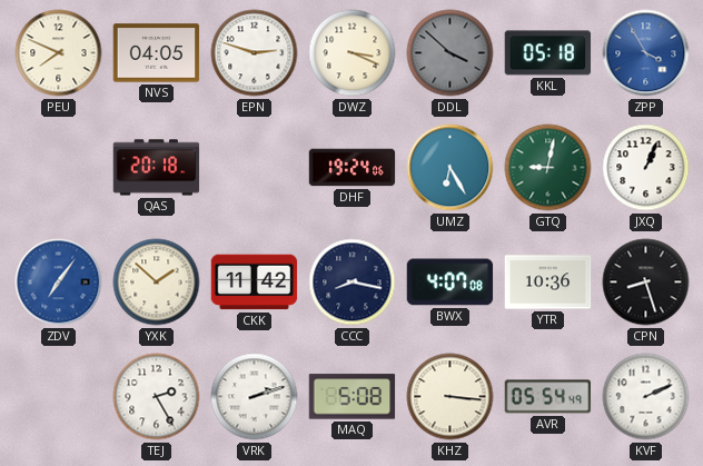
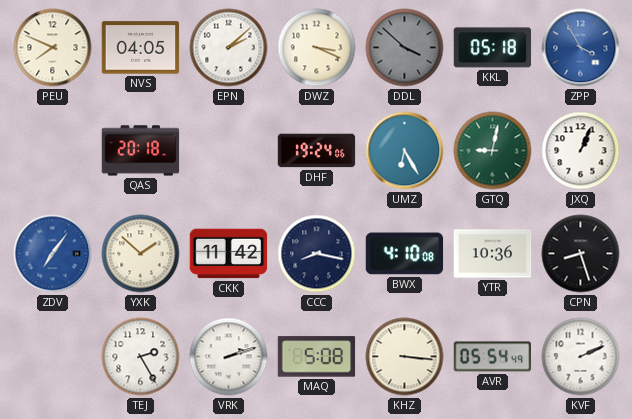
EPN: 2:48 -> 2:08 (229, 48)
BWX: 4:07 -> 4:10 (405, 254)
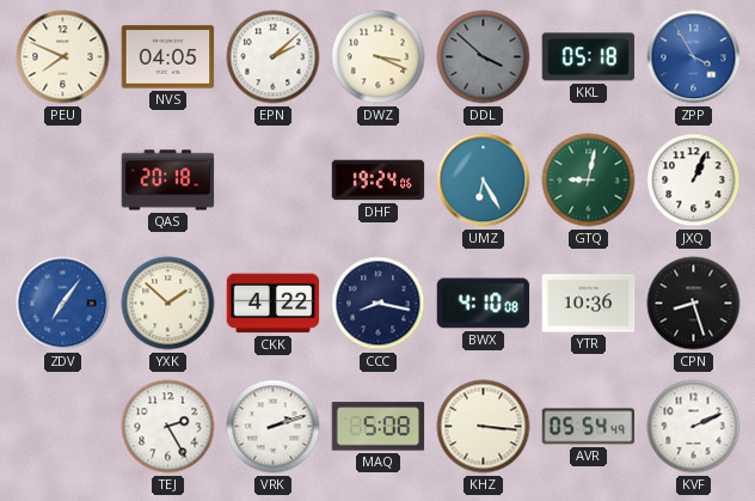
CKK: 11:42 -> 4:22 (274, 304)
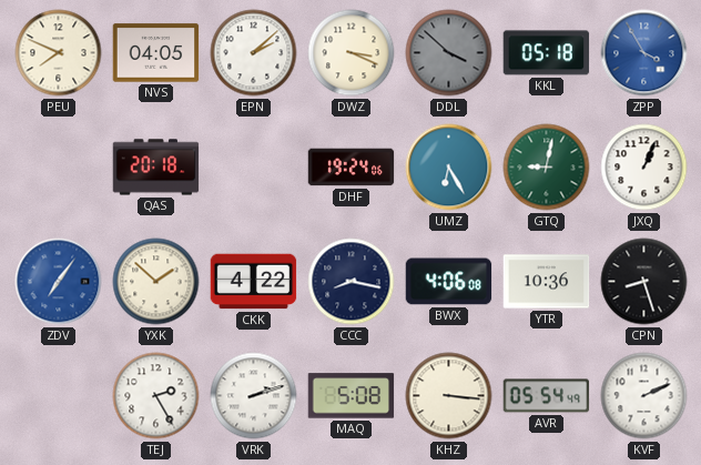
BWX: 4:10 -> 4:06 (449, 282)
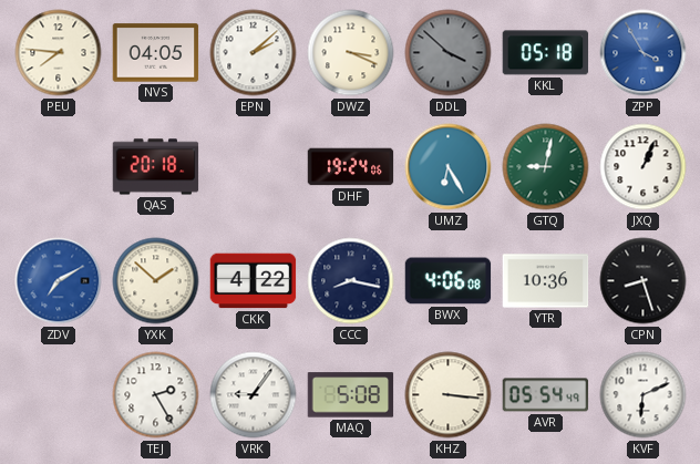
PEU: 7:49 -> 7:46 (59, 53)
ZDV: 7:06 -> 7:10 (59, 281)
VRK: 2:12 -> 9:06 (254, 395)
KVF: 2:11 -> 6:11 (644, 395)
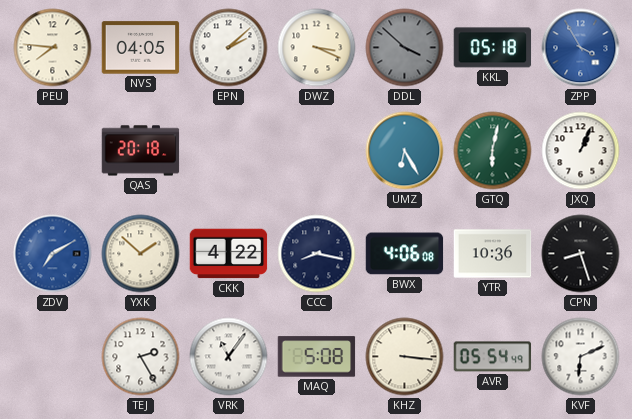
DHF: 19:24 -> none (351, 167)
GTQ: 9:02 -> 6:02 (493, 151)
VRK: 9:06 -> 11:06 (229, 357)
